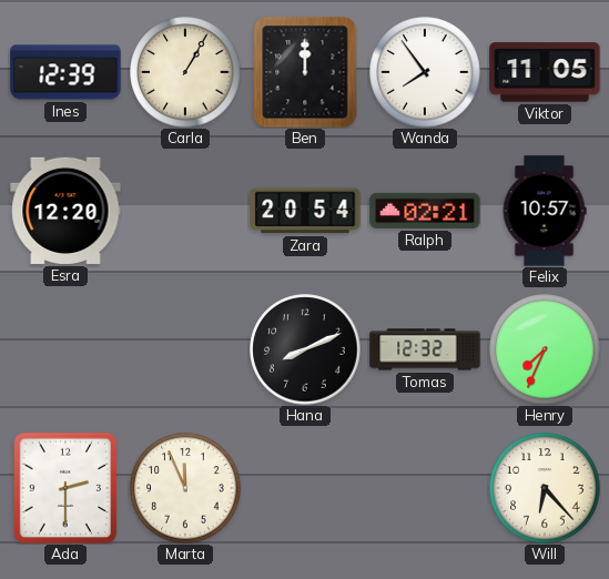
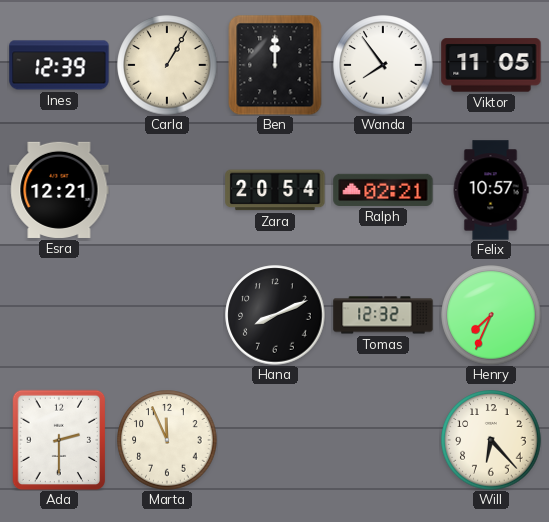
Esra: 12:20 -> 12:21 (59, 190)
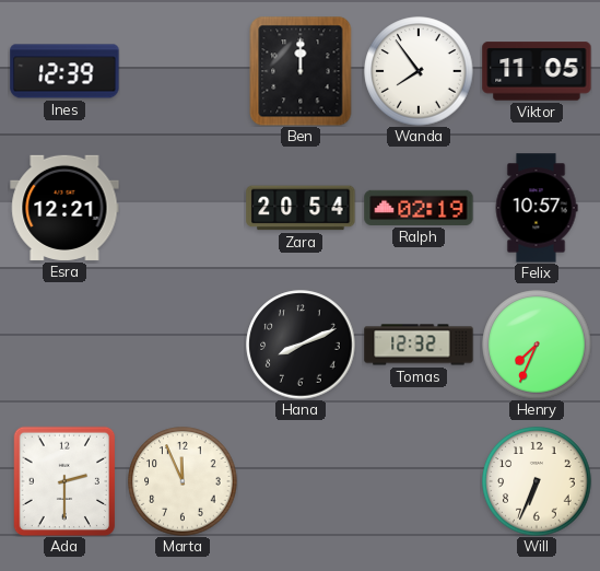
Carla: 1:05 -> none (167, 65)
Ralph: 02:21 -> 02:19 (419, 208)
Will: 6:23 -> 6:34 (537, 481)
